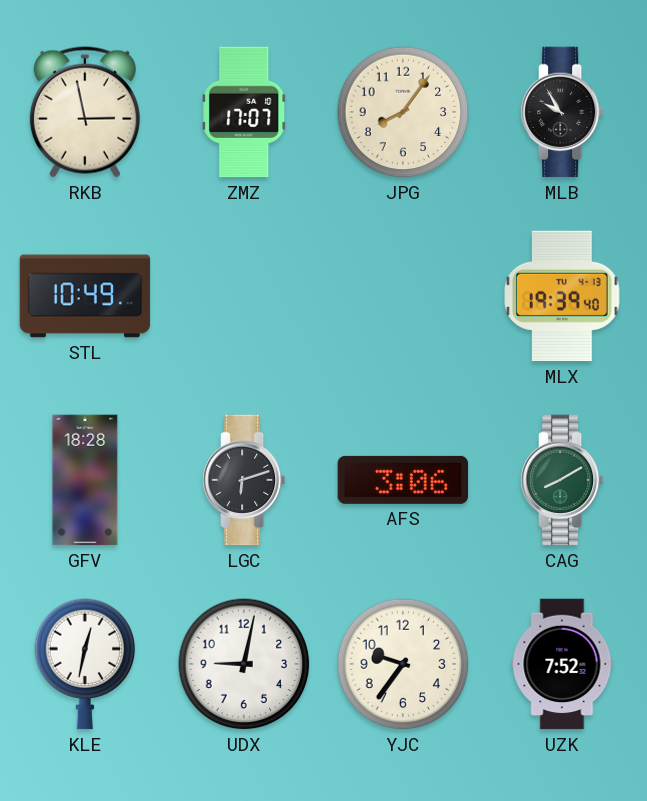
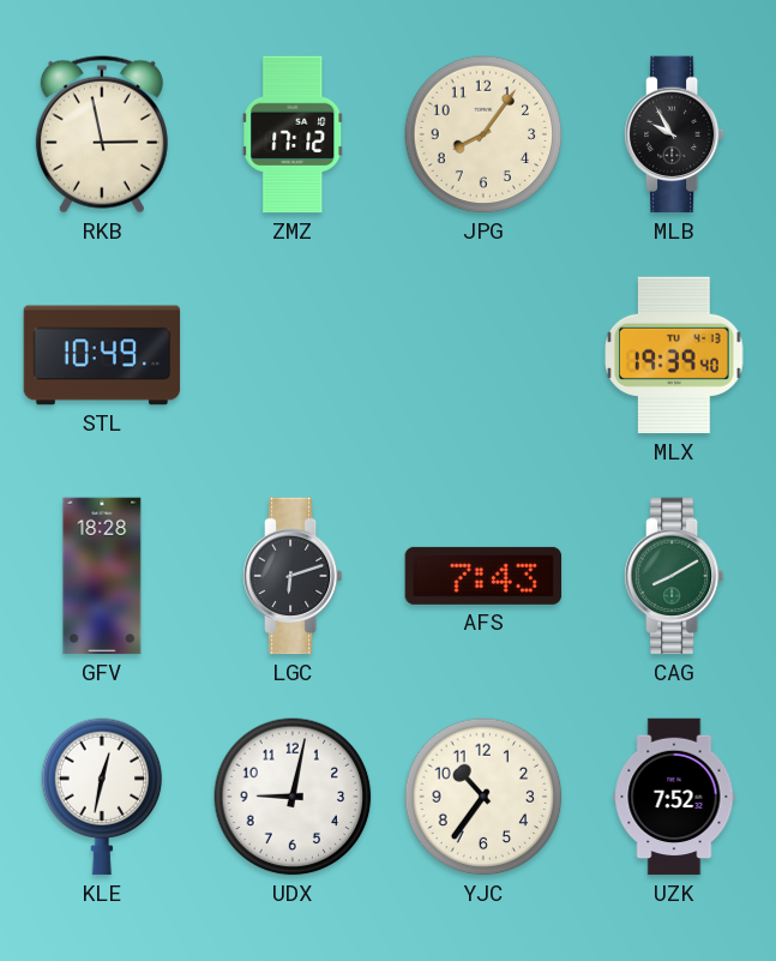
ZMZ: 17:07 -> 17:12 (293, 134)
AFS: 3:06 -> 7:43 (483, 576)
YJC: 9:36 -> 10:36 (483, 797)
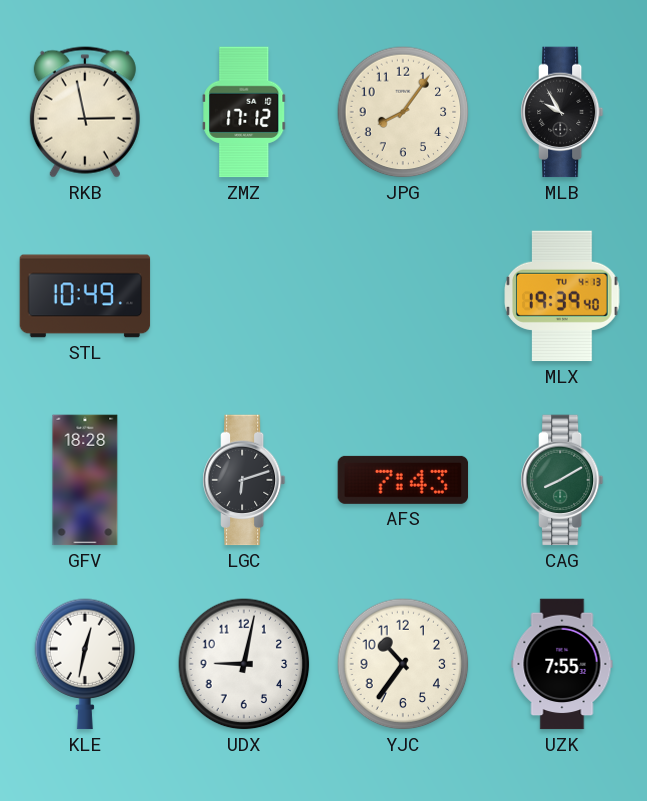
UZK: 7:52 -> 7:55 (562, 664)
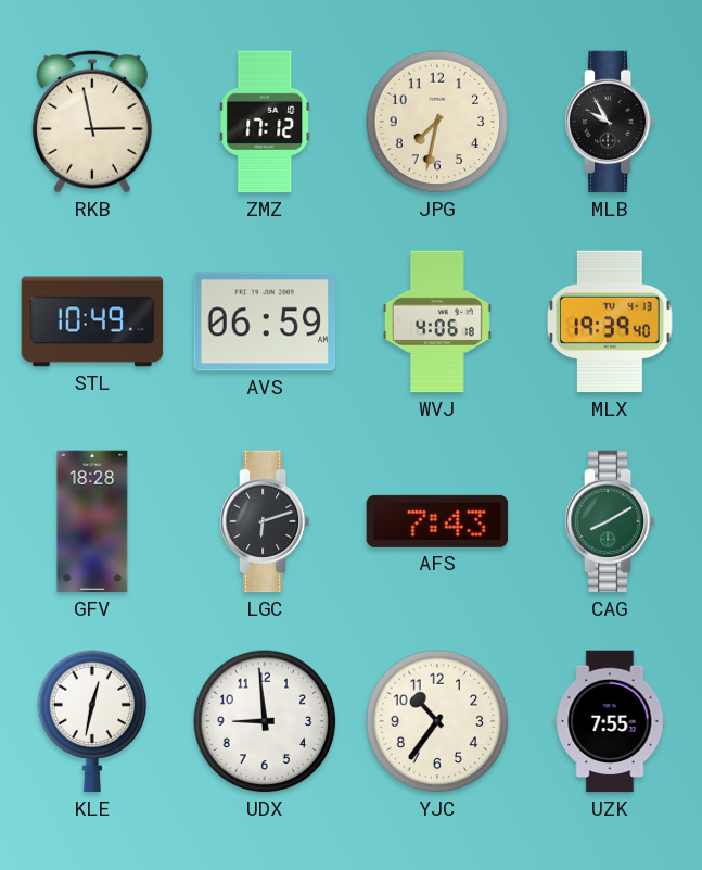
JPG: 8:06 -> 7:32 (437, 122)
AVS: none -> 06:59 (265, 321)
WVJ: none -> 4:06 (437, 321)
UDX: 9:02 -> 8:59 (265, 721)
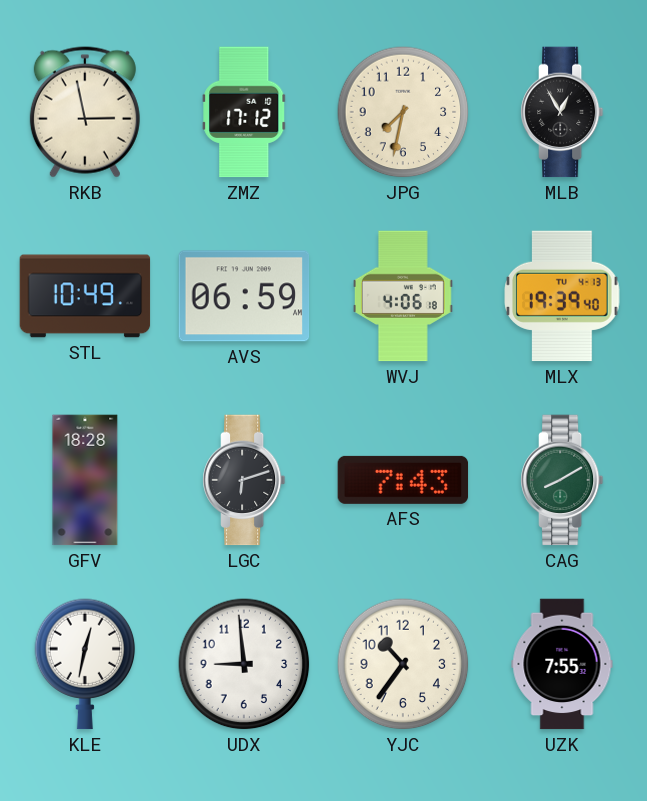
MLB: 9:55 -> 12:55 (562, 112)
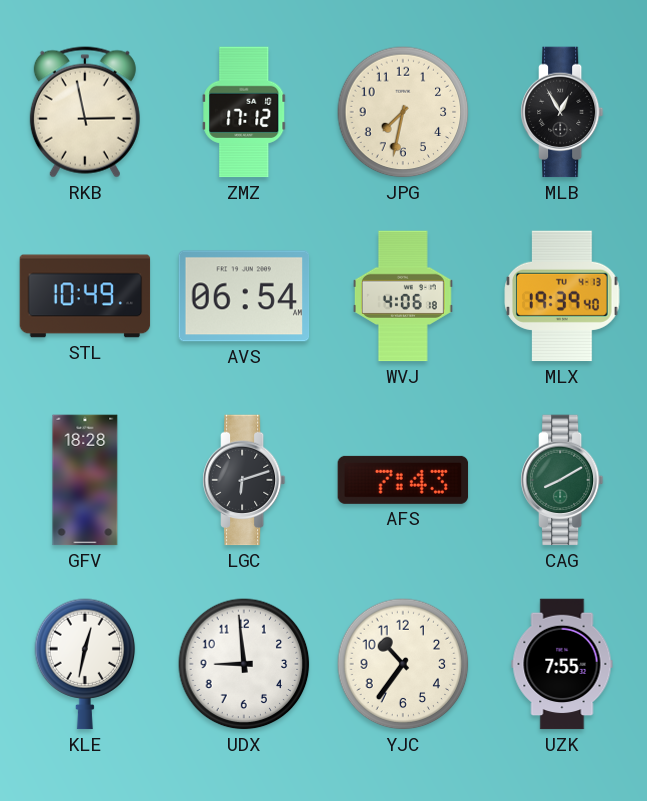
AVS: 06:59 -> 06:54 (244, 296)
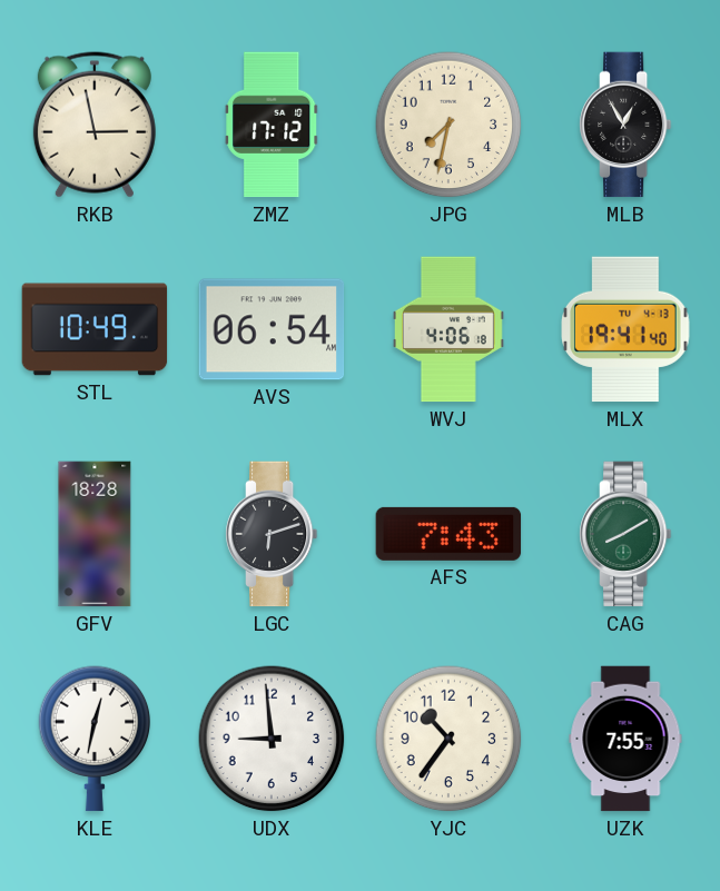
MLX: 19:39 -> 19:41 (625, 329)
